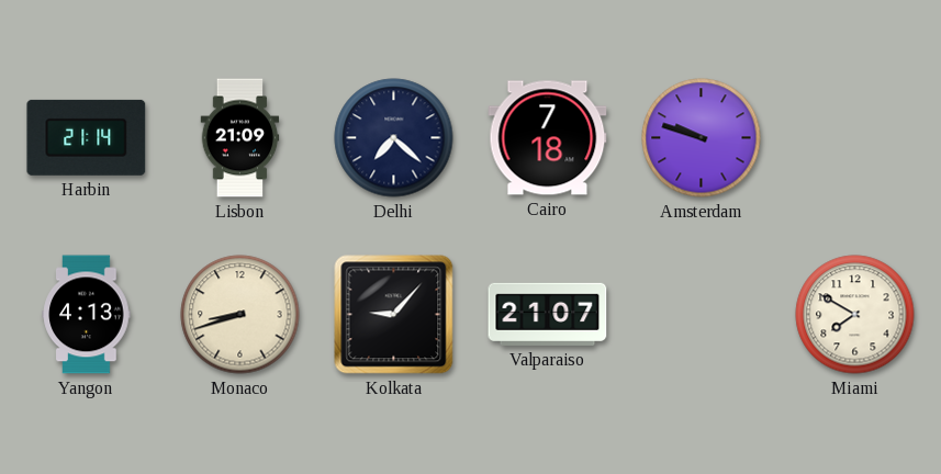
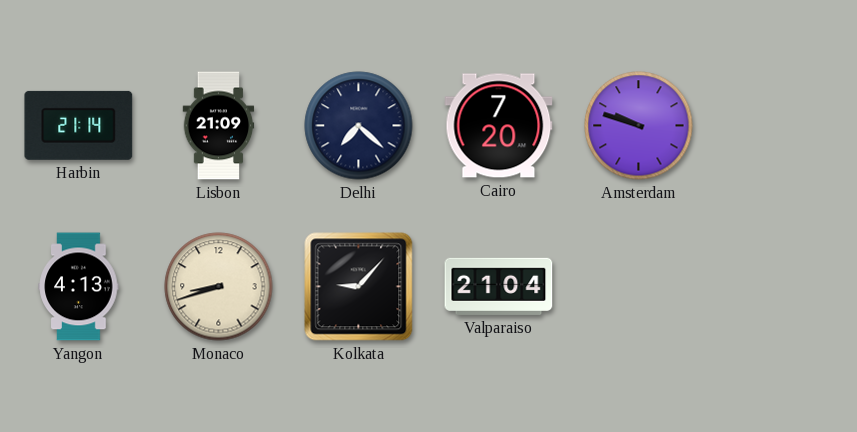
Cairo: 7:18 -> 7:20 (499, 126)
Valparaiso: 21:07 -> 21:04 (499, 286)
Miami: 7:50 -> none (855, 315)
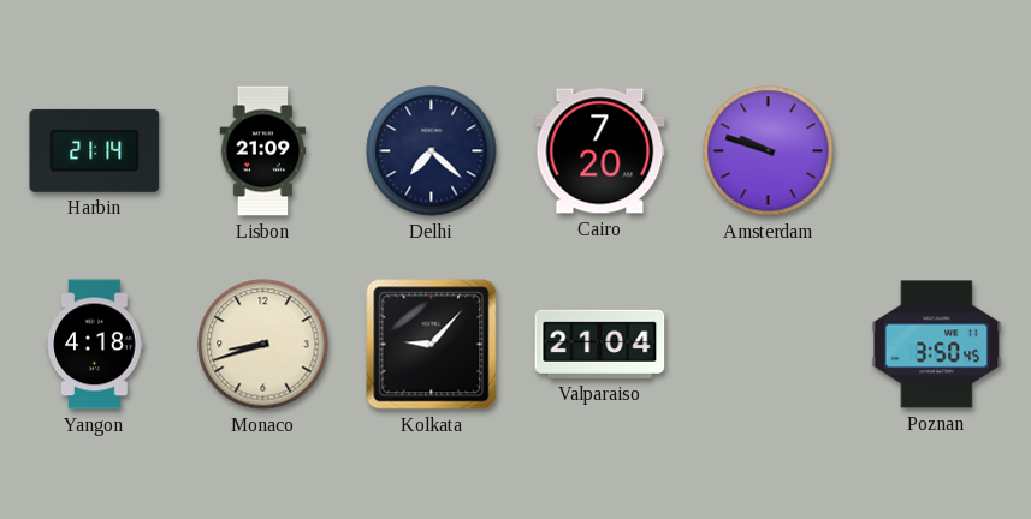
Yangon: 4:13 -> 4:18 (95, 345)
Poznan: none -> 3:50 (937, 345)
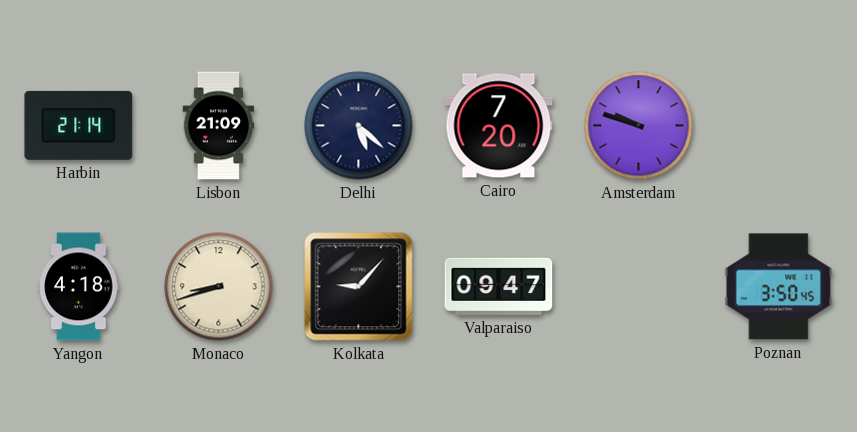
Delhi: 7:22 -> 5:22 (359, 126)
Valparaiso: 21:04 -> 09:47 (499, 286)
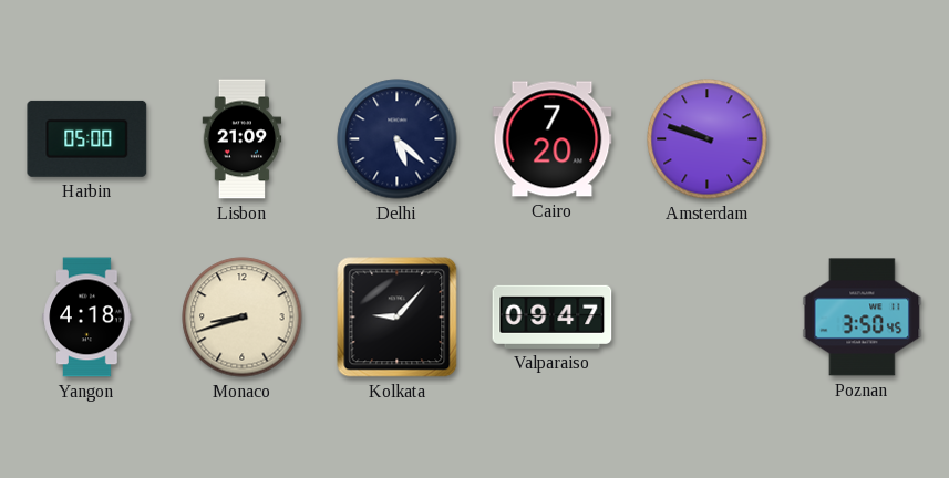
Harbin: 21:14 -> 05:00 (87, 138)
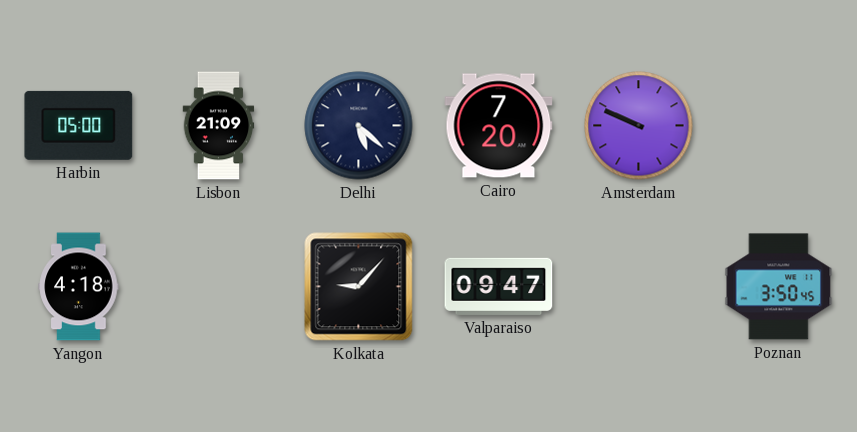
Amsterdam: 9:48 -> 9:49 (639, 126)
Monaco: 8:42 -> none (243, 318)
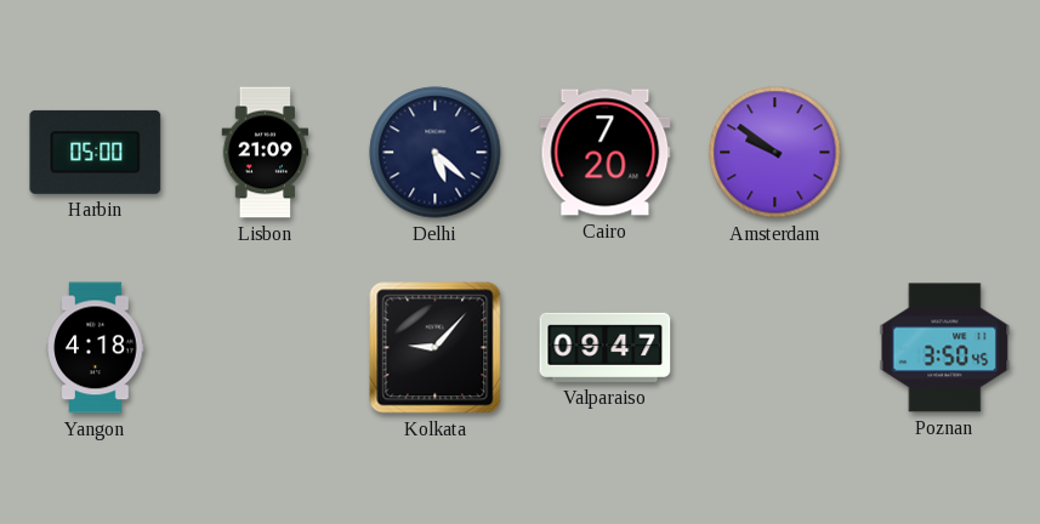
Amsterdam: 9:49 -> 9:51 (775, 153)
